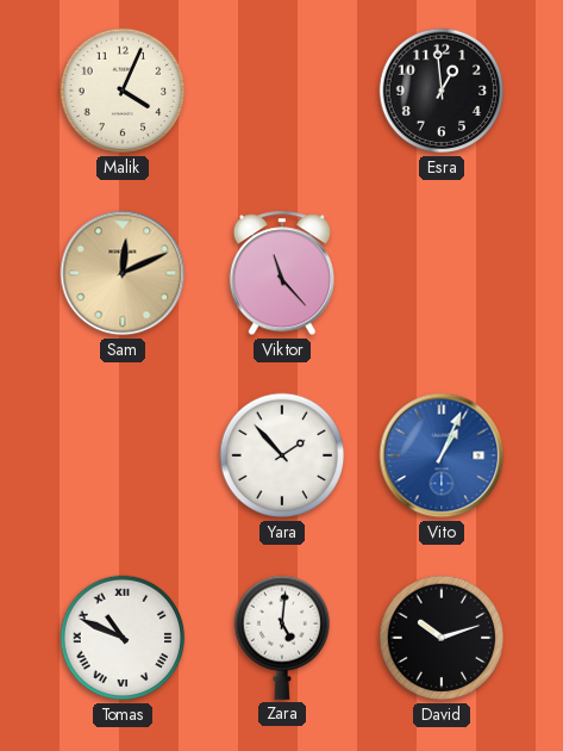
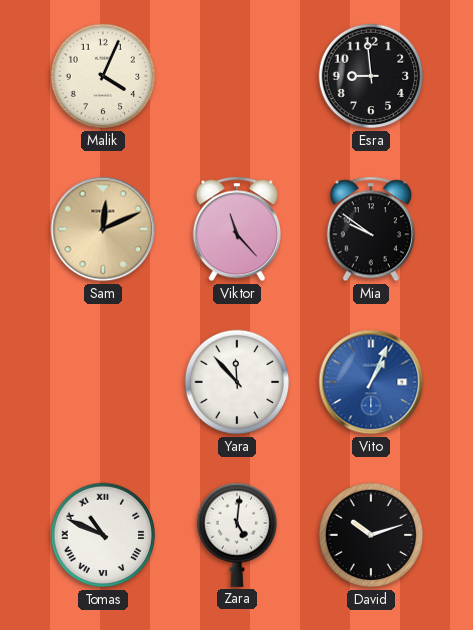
Esra: 12:59 -> 8:59 (371, 76)
Mia: none -> 9:51 (371, 229)
Yara: 1:53 -> 11:53 (237, 382)
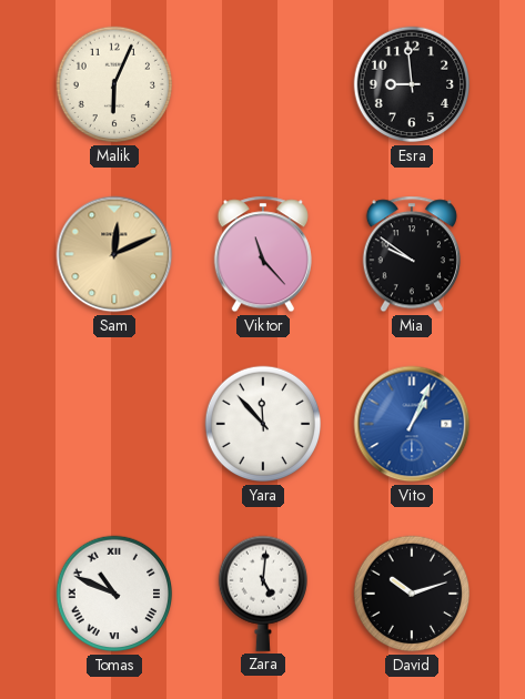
Malik: 4:04 -> 6:04 (114, 84)
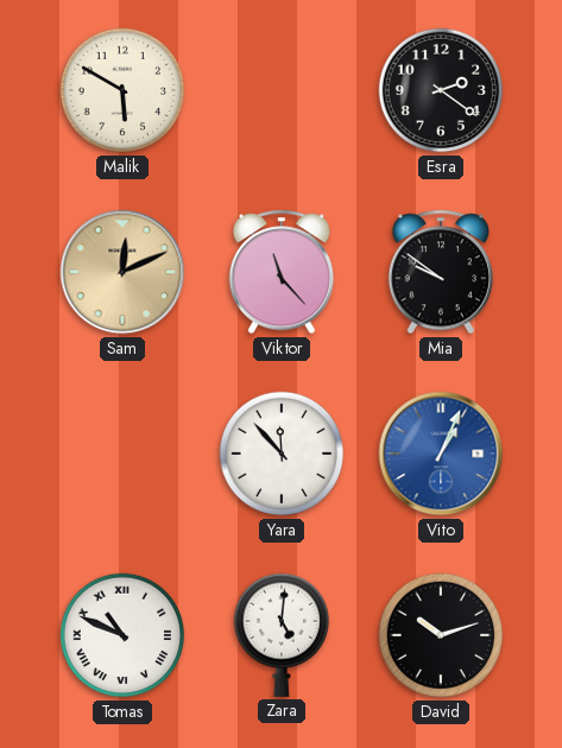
Malik: 6:04 -> 5:50 (122, 90)
Esra: 8:59 -> 2:21 (441, 90)
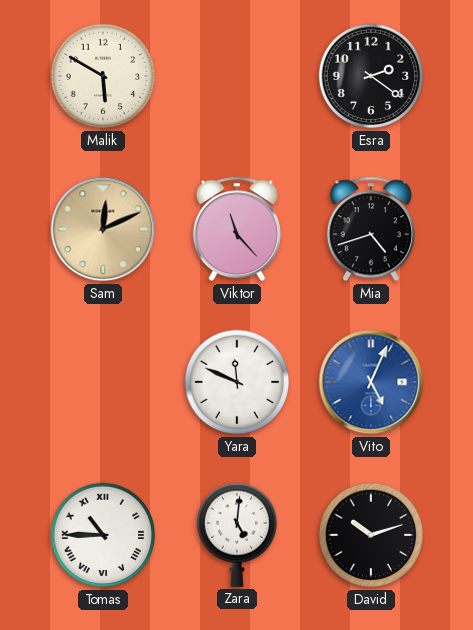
Mia: 9:51 -> 4:42 (371, 229)
Yara: 11:53 -> 11:49 (237, 382)
Vito: 1:04 -> 5:04 (371, 382)
Tomas: 10:49 -> 10:45 (103, 535)
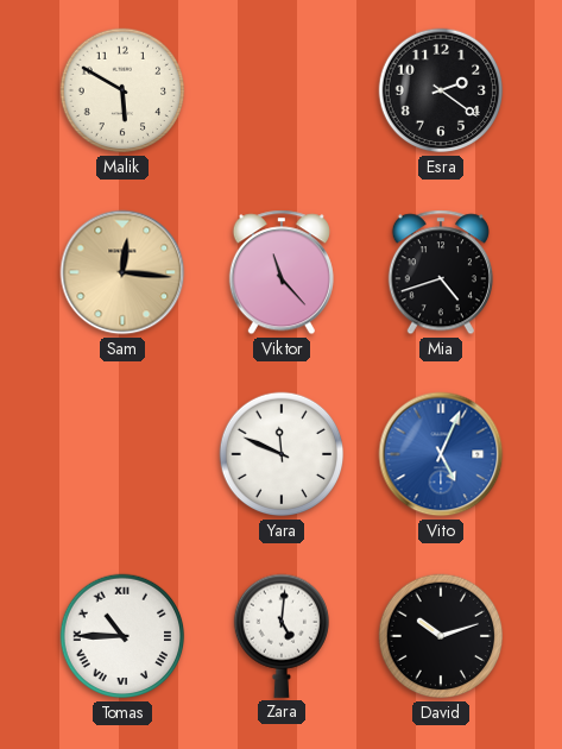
Sam: 12:11 -> 12:16 (122, 272)
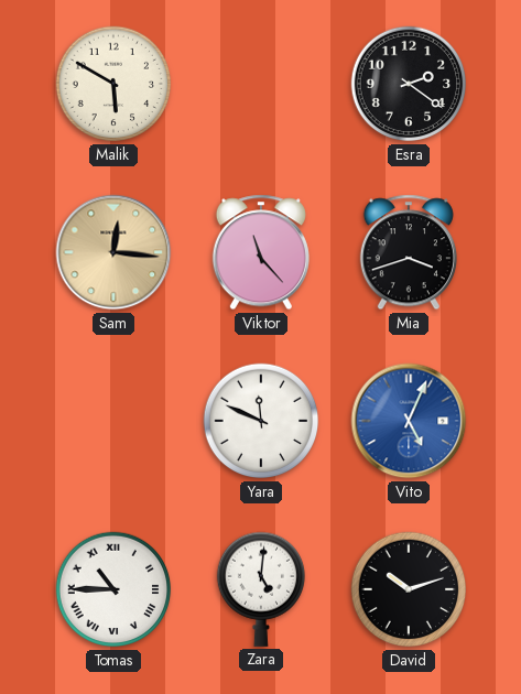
Mia: 4:42 -> 3:42 (409, 252)
